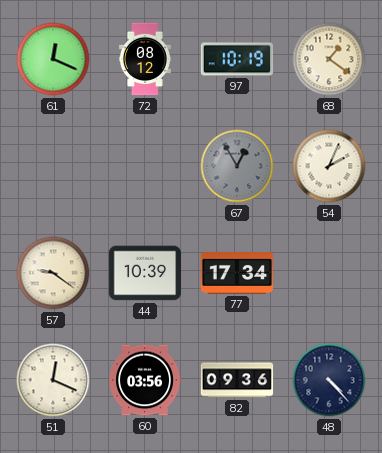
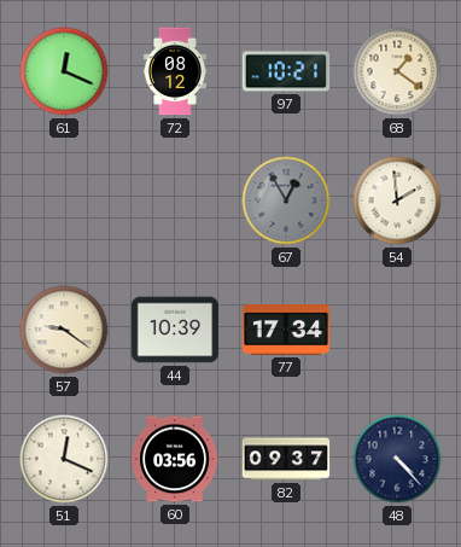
97: 10:19 -> 10:21 (286, 71)
54: 2:04 -> 1:59 (397, 200)
82: 09:36 -> 09:37 (286, 459)
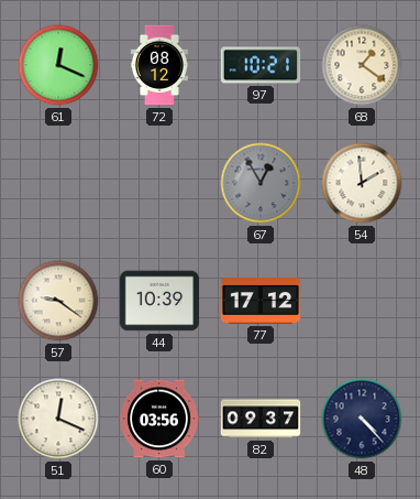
77: 17:34 -> 17:12 (261, 302)
